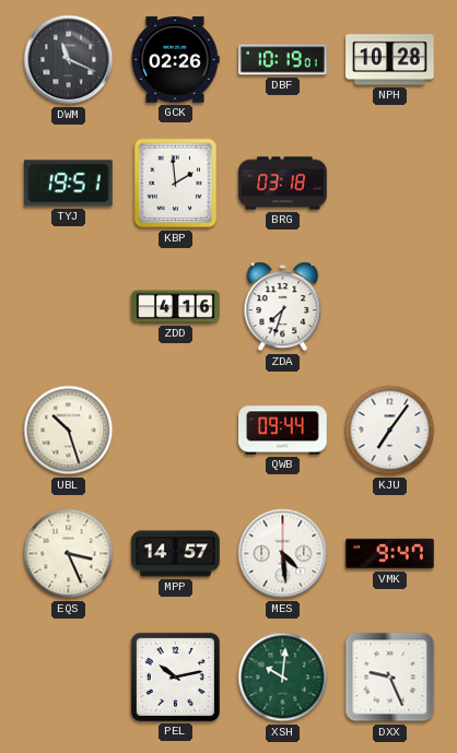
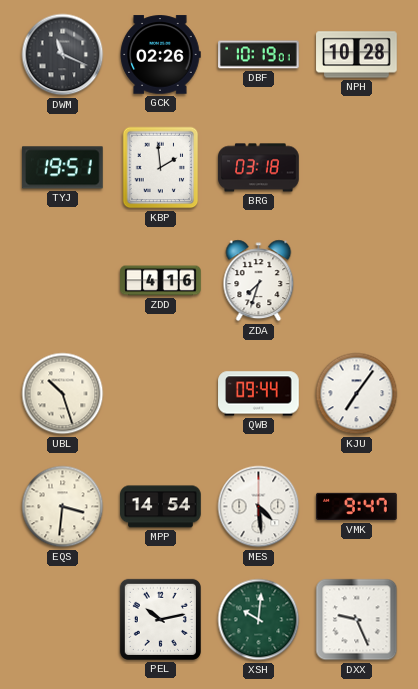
EQS: 3:26 -> 3:31 (63, 507)
MPP: 14:57 -> 14:54 (161, 507)
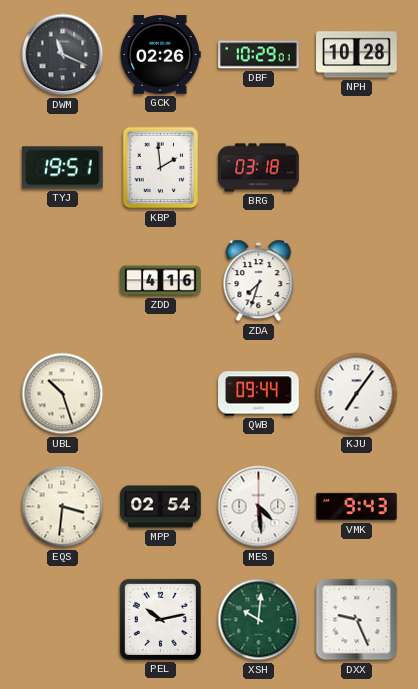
DBF: 10:19 -> 10:29 (259, 55)
MPP: 14:54 -> 02:54 (161, 507)
VMK: 9:47 -> 9:43 (357, 507)
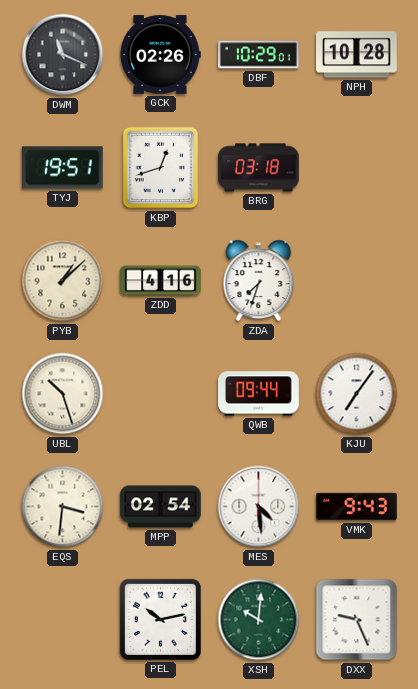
KBP: 1:59 -> 12:42 (161, 168)
PYB: none -> 1:08 (63, 281)
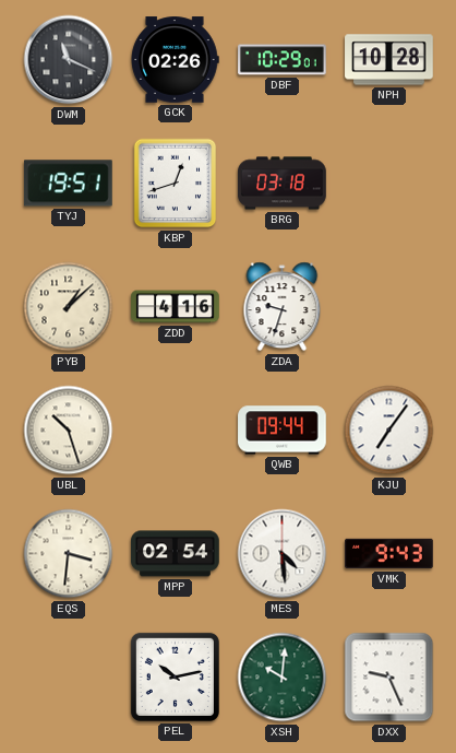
ZDA: 7:33 -> 9:33 (283, 307)
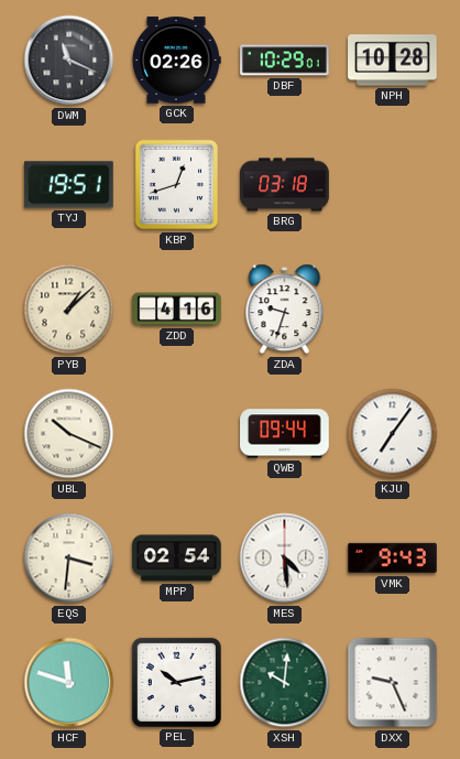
UBL: 10:27 -> 10:19 (69, 434)
HCF: none -> 11:48 (69, 683)
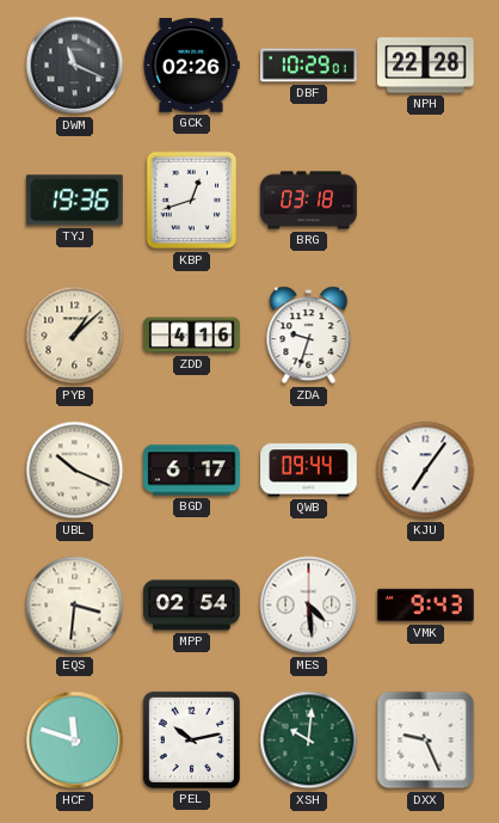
NPH: 10:28 -> 22:28 (426, 66)
TYJ: 19:51 -> 19:36 (75, 201)
BGD: none -> 6:17 (192, 471)
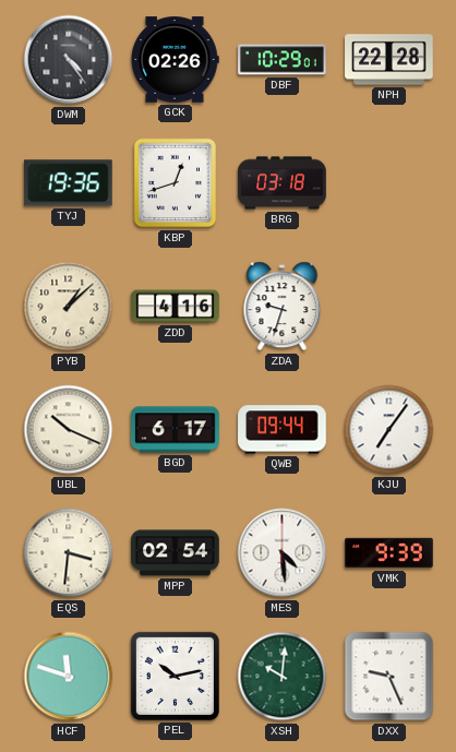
DWM: 11:19 -> 4:24 (69, 60)
VMK: 9:43 -> 9:39 (389, 553)
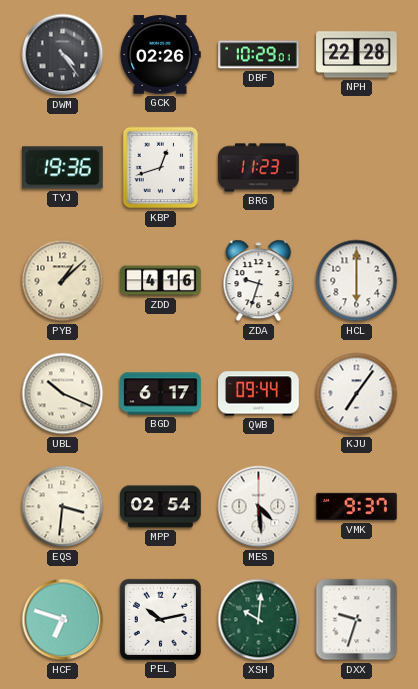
BRG: 03:18 -> 11:23 (259, 168)
HCL: none -> 6:00 (357, 281)
VMK: 9:39 -> 9:37 (357, 507)
HCF: 11:48 -> 6:48 (63, 620)
DXX: 9:26 -> 9:33 (357, 620)
